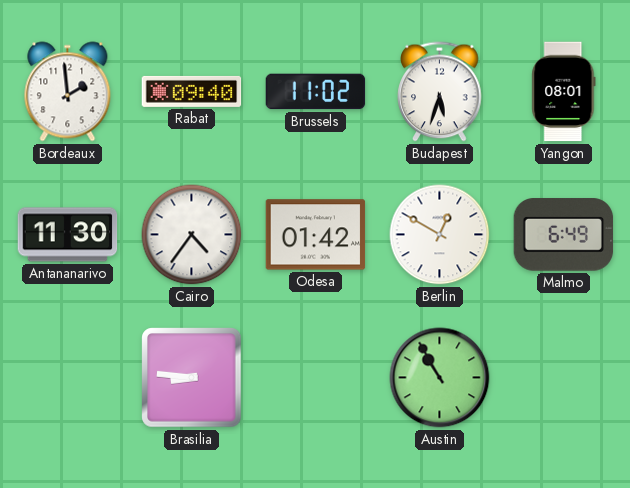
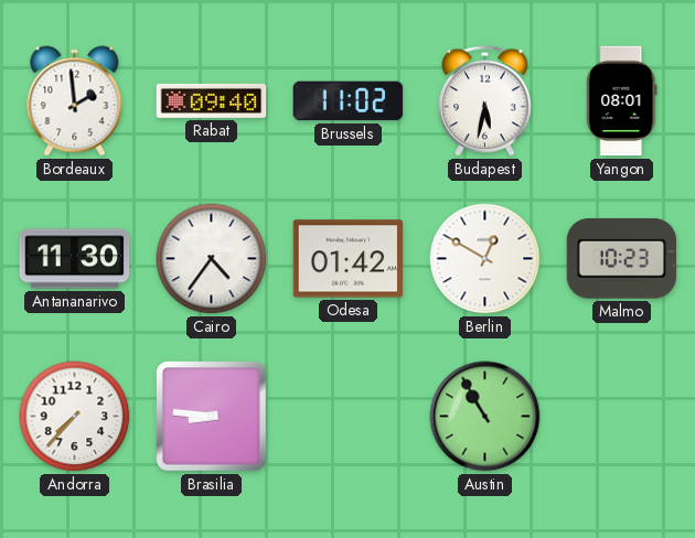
Budapest: 5:33 -> 5:32 (485, 101)
Malmo: 6:49 -> 10:23 (622, 259)
Andorra: none -> 7:37 (75, 417)
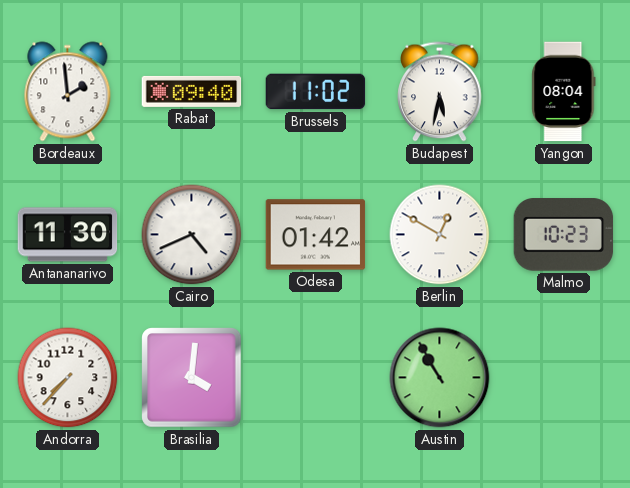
Yangon: 08:01 -> 08:04 (564, 92)
Cairo: 4:36 -> 4:41 (192, 235)
Brasilia: 8:46 -> 4:01 (192, 378)
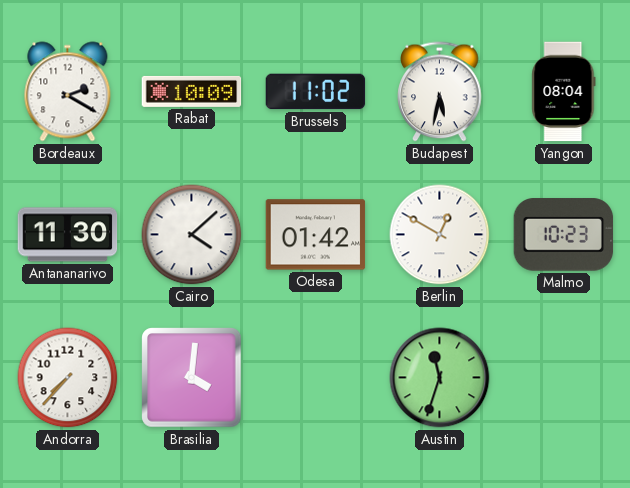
Bordeaux: 1:59 -> 2:20 (68, 92)
Rabat: 09:40 -> 10:09 (192, 91)
Cairo: 4:41 -> 4:08 (192, 235)
Austin: 10:55 -> 11:33 (440, 378)
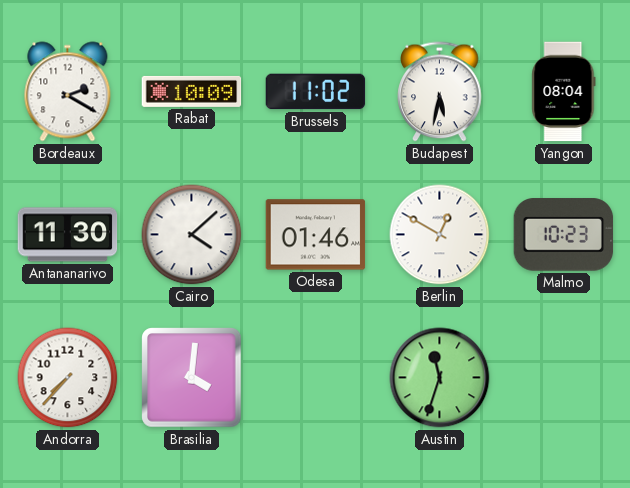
Odesa: 01:42 -> 01:46 (316, 235)
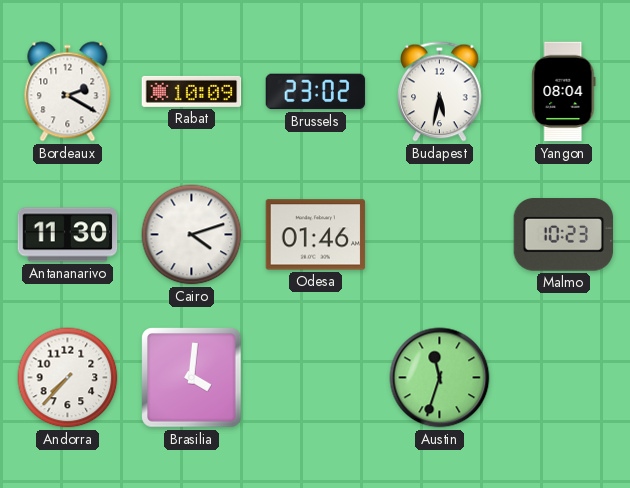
Brussels: 11:02 -> 23:02 (316, 92)
Cairo: 4:08 -> 4:12 (192, 235)
Berlin: 12:50 -> none (440, 235)
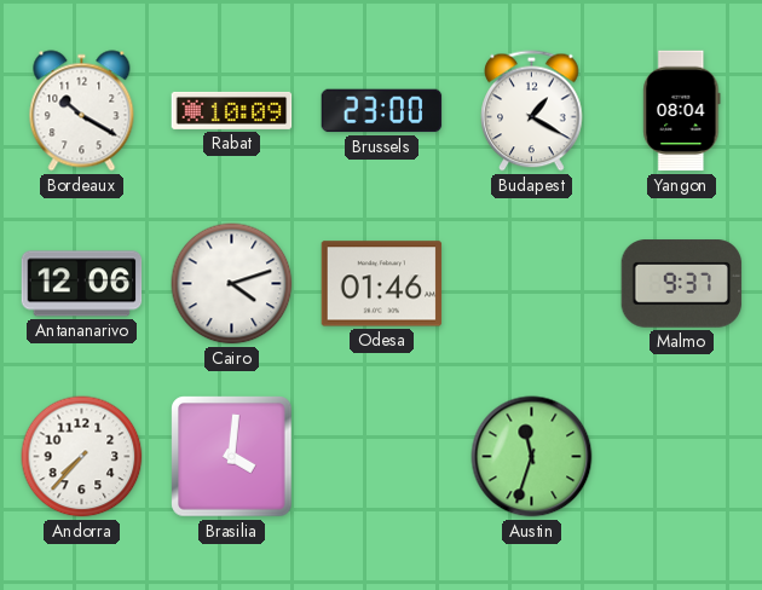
Bordeaux: 2:20 -> 10:20 (82, 111)
Brussels: 23:02 -> 23:00 (382, 111)
Budapest: 5:32 -> 1:20 (532, 111)
Antananarivo: 11:30 -> 12:06 (82, 284)
Malmo: 10:23 -> 9:37 (682, 284)
